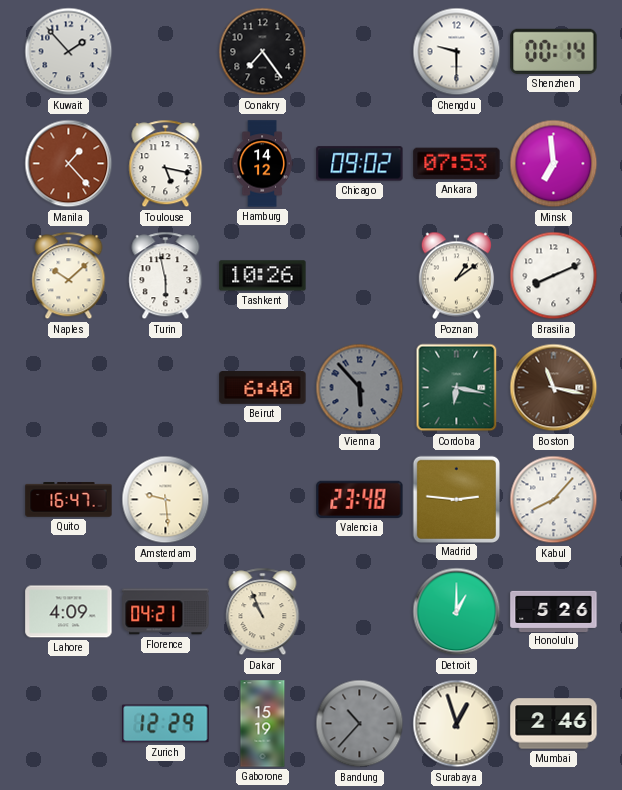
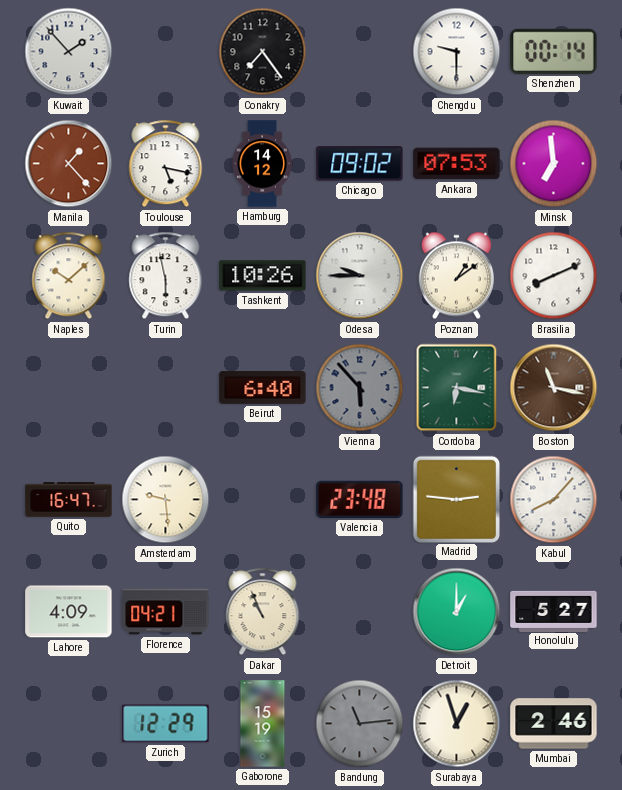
Odesa: none -> 9:45 (360, 276)
Honolulu: 5:26 -> 5:27 (554, 611)
Bandung: 10:37 -> 11:14 (360, 724)
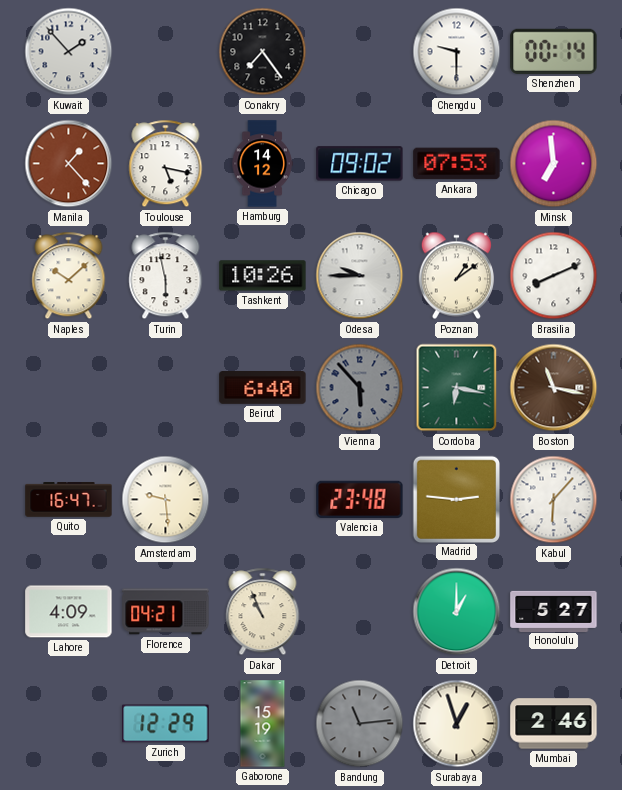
Kabul: 8:07 -> 6:07 (554, 500)
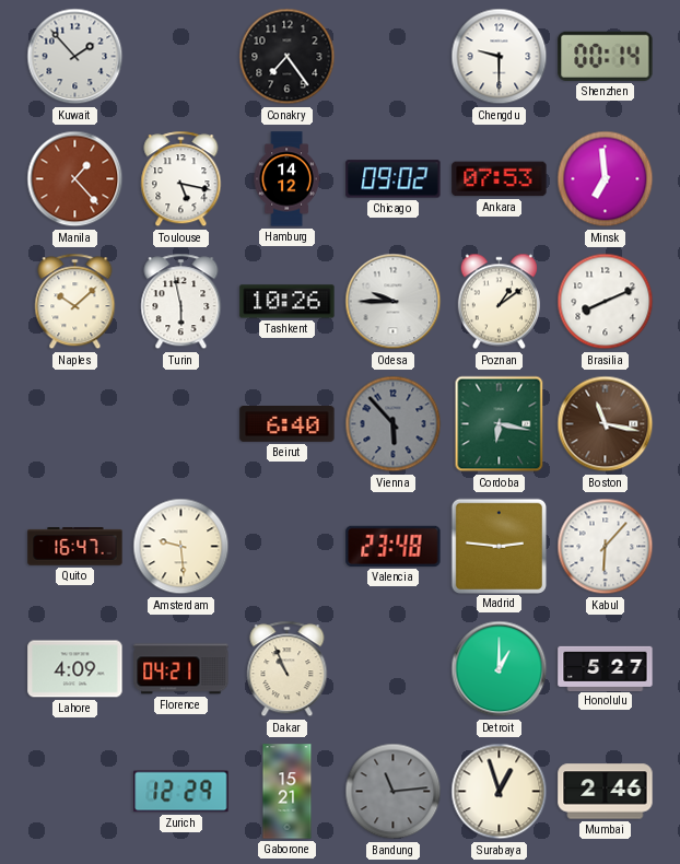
Gaborone: 15:19 -> 15:21 (288, 792)
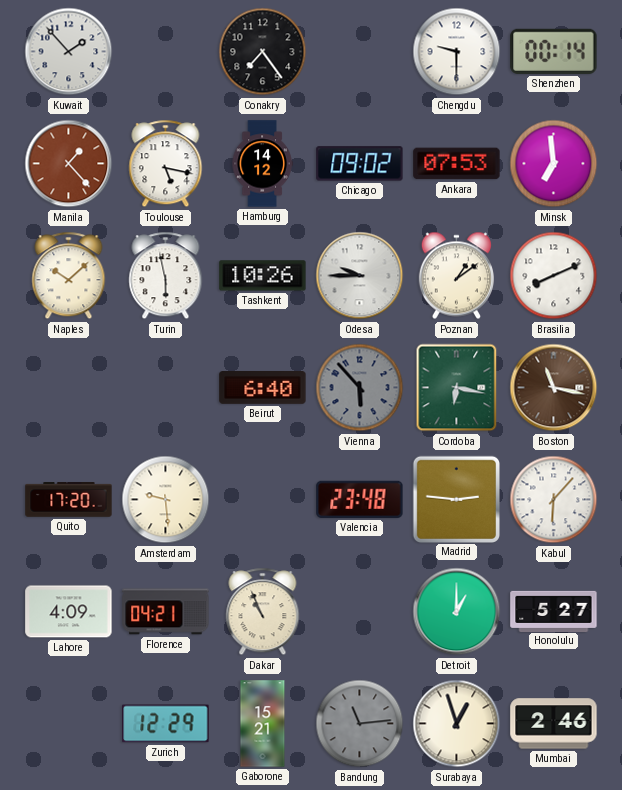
Quito: 16:47 -> 17:20 (69, 500)
